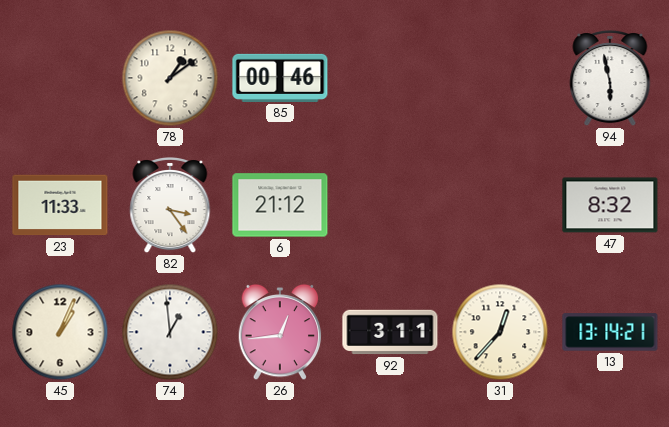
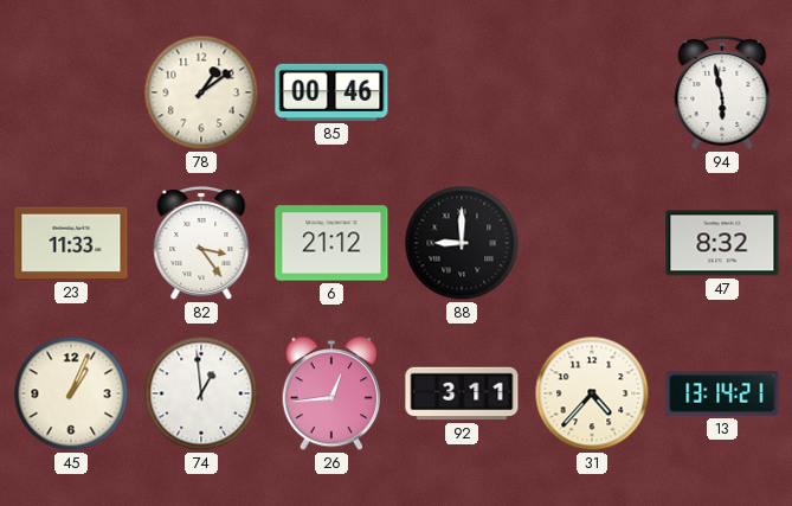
88: none -> 9:00 (462, 243)
31: 12:37 -> 4:37 (592, 393)
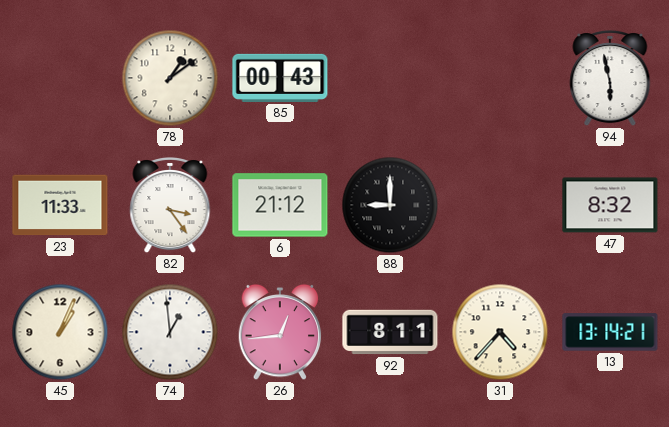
85: 00:46 -> 00:43 (280, 78)
92: 3:11 -> 8:11 (390, 332)
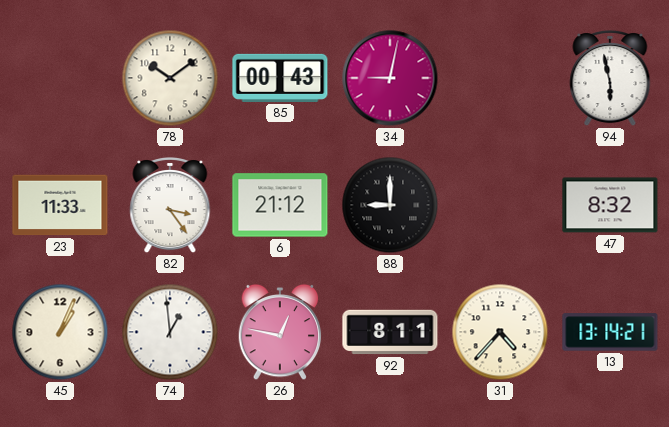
78: 1:09 -> 10:09 (170, 78)
34: none -> 9:02 (390, 78)
26: 12:44 -> 12:47 (280, 332)
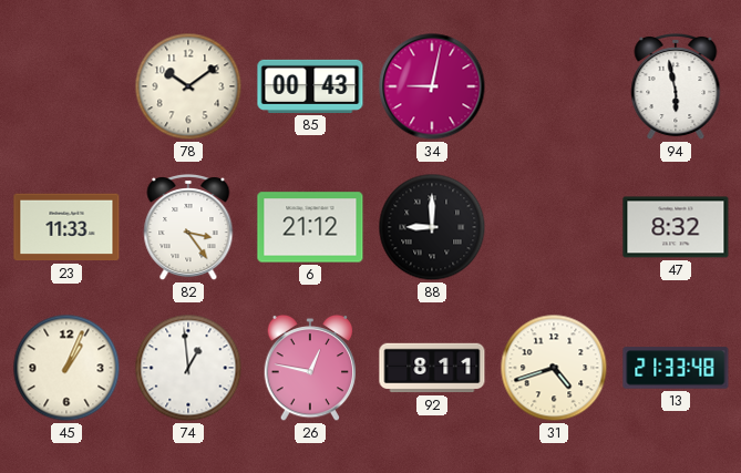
31: 4:37 -> 4:42 (554, 368)
13: 13:14 -> 21:33 (676, 368)
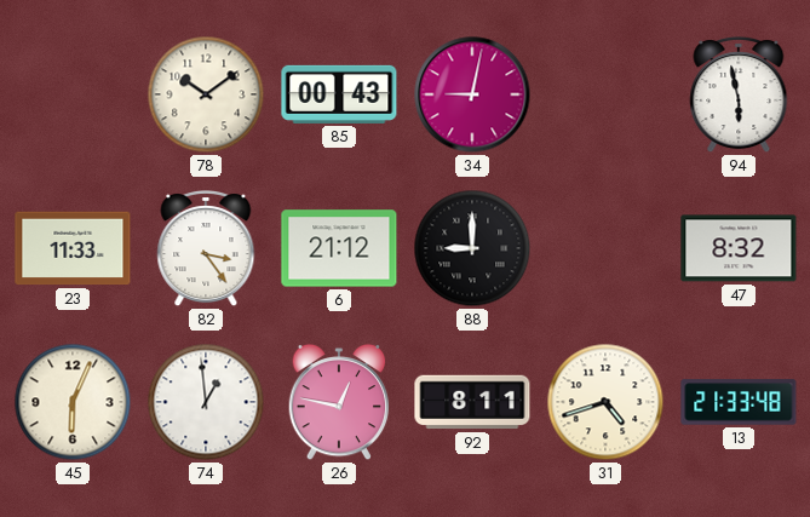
45: 1:04 -> 6:04 (73, 402)
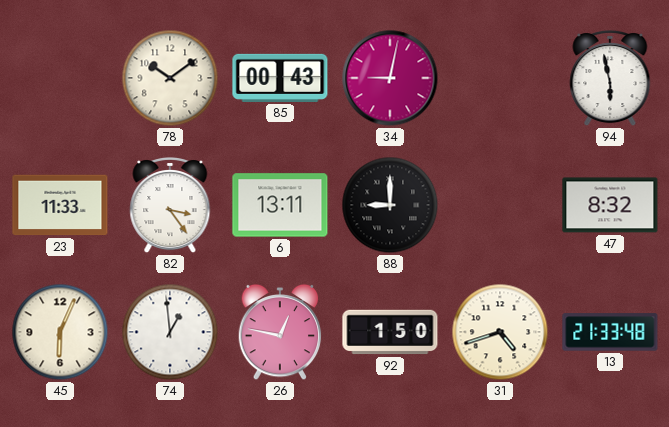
6: 21:12 -> 13:11 (280, 205)
92: 8:11 -> 1:50 (390, 332)
